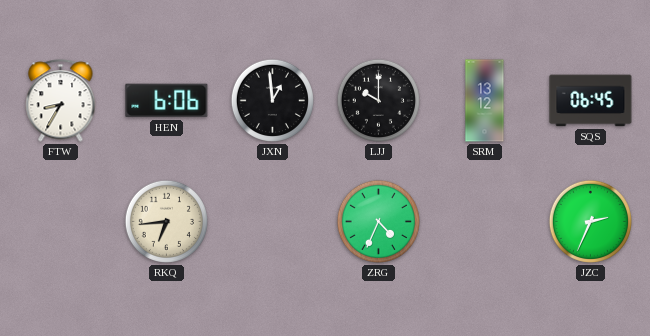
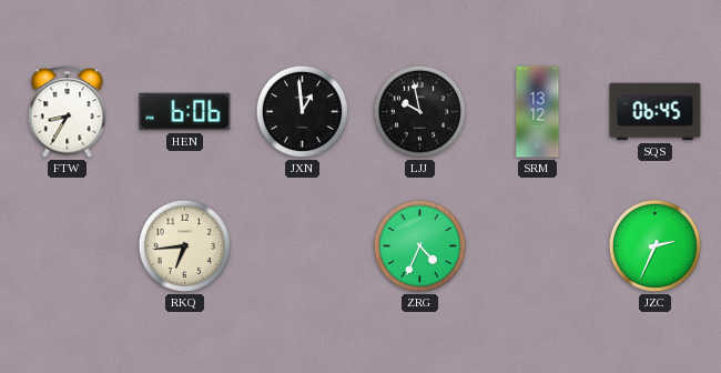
LJJ: 10:00 -> 9:58 (419, 111)
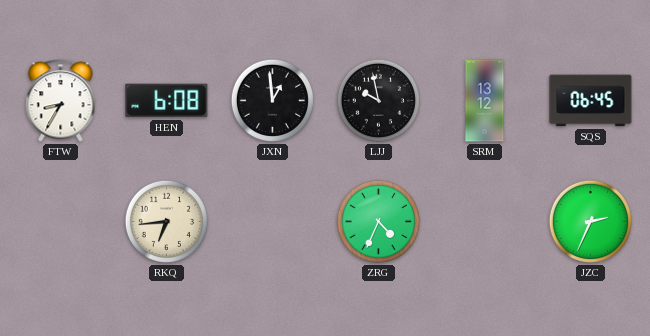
HEN: 6:06 -> 6:08 (167, 101)
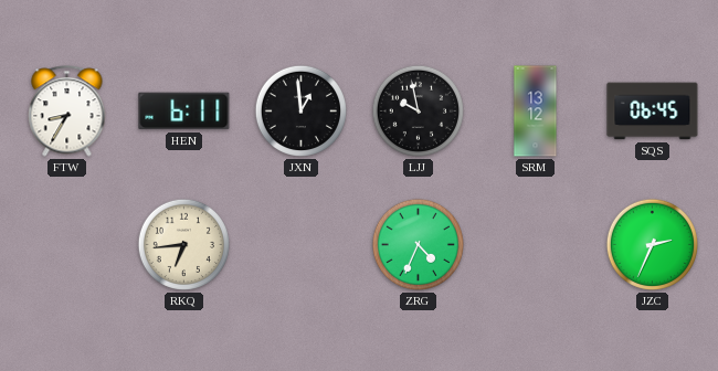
HEN: 6:08 -> 6:11 (184, 112)
